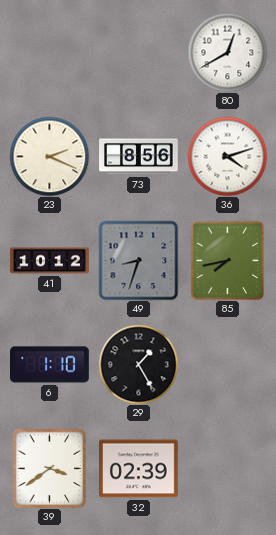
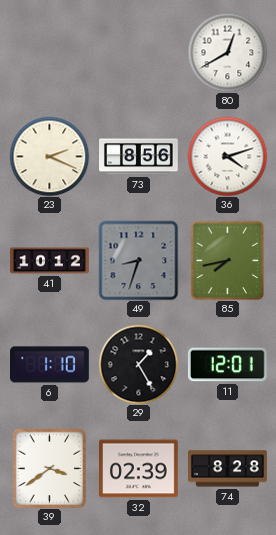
11: none -> 12:01 (227, 365)
74: none -> 8:28 (228, 469)
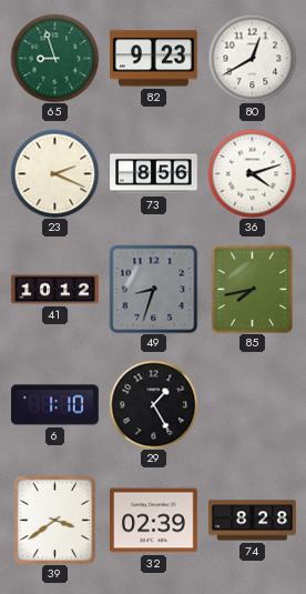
65: none -> 8:57 (54, 58)
82: none -> 9:23 (154, 59)
11: 12:01 -> none (227, 365)
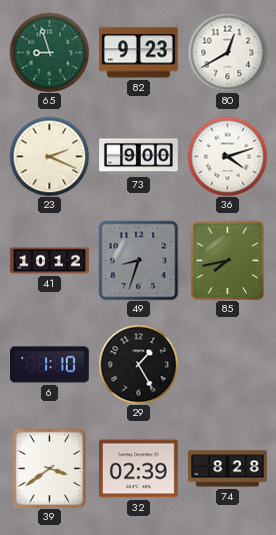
73: 8:56 -> 9:00 (139, 157)
